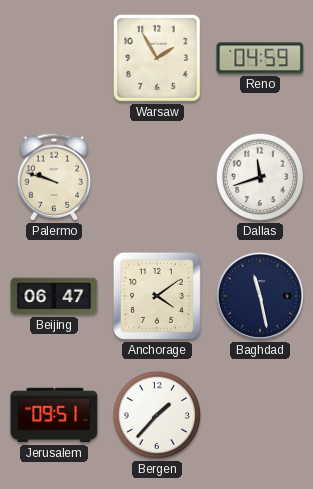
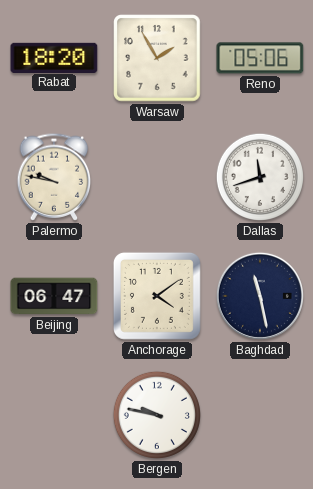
Rabat: none -> 18:20 (54, 57)
Reno: 04:59 -> 05:06 (260, 58)
Palermo: 9:48 -> 9:47 (54, 177)
Jerusalem: 09:51 -> none (54, 415)
Bergen: 1:37 -> 9:47 (157, 415)
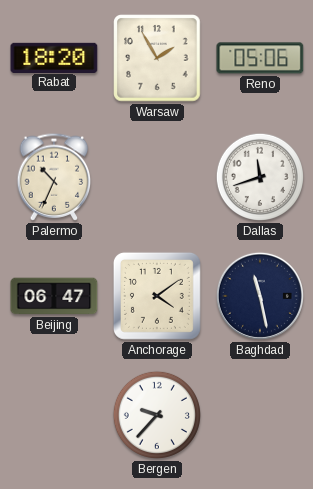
Palermo: 9:47 -> 10:34 (54, 177)
Bergen: 9:47 -> 9:37 (157, 415)
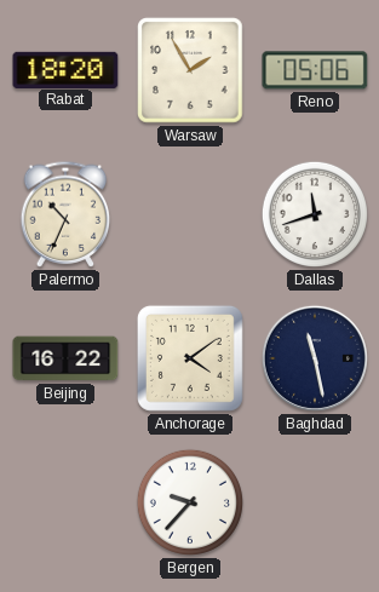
Beijing: 06:47 -> 16:22 (65, 358)
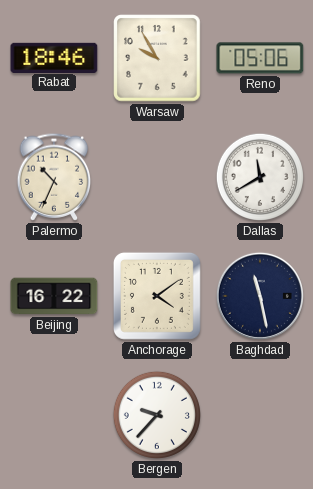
Rabat: 18:20 -> 18:46 (54, 57)
Warsaw: 1:55 -> 9:55 (157, 58)
Dallas: 11:42 -> 11:40 (260, 177)
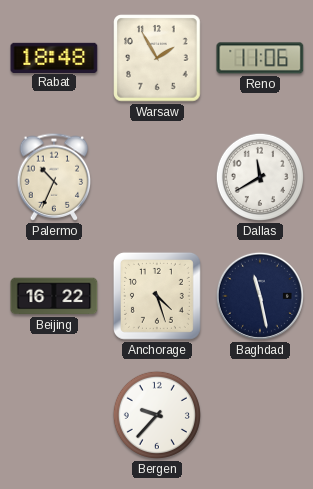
Rabat: 18:46 -> 18:48 (54, 57)
Warsaw: 9:55 -> 1:55 (157, 58)
Reno: 05:06 -> 11:06 (260, 58)
Anchorage: 4:09 -> 4:27 (157, 296)
